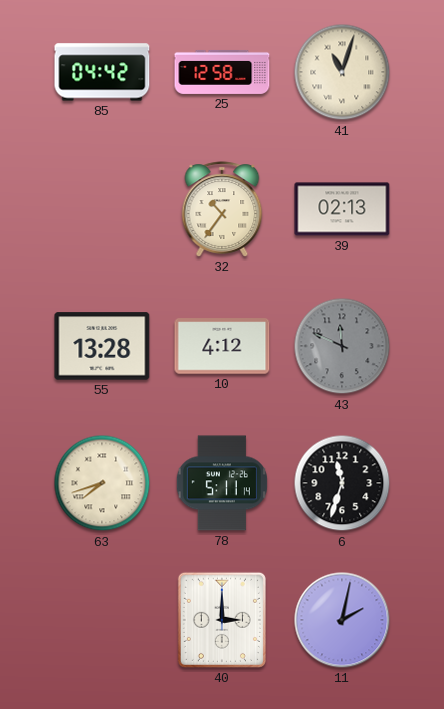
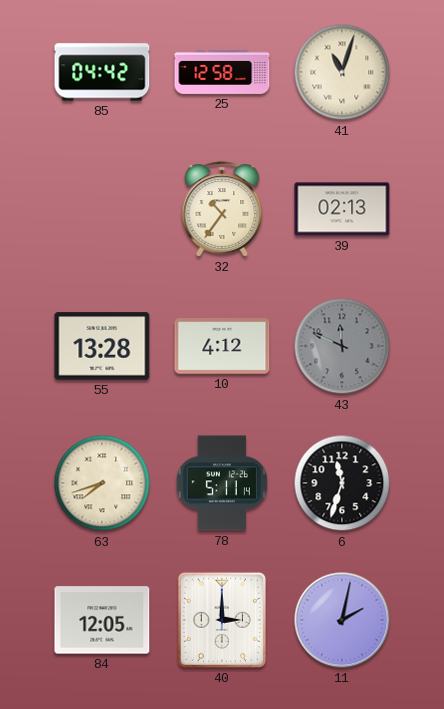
84: none -> 12:05 (102, 620)
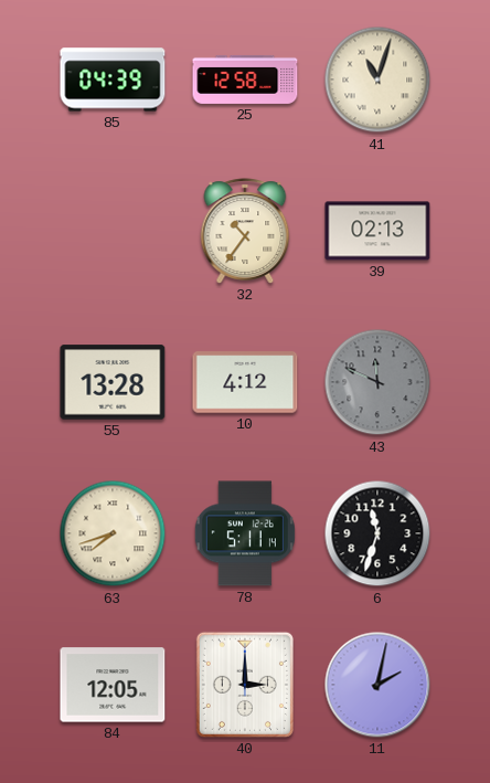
85: 04:42 -> 04:39 (113, 80)
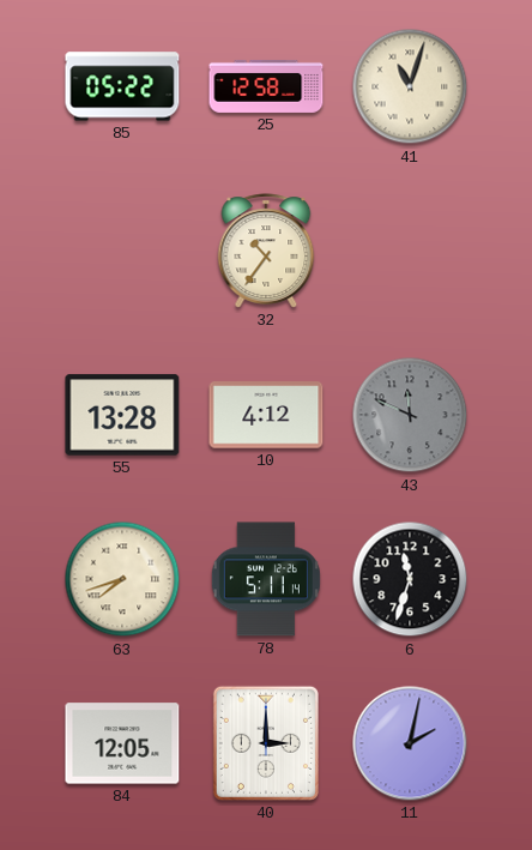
85: 04:39 -> 05:22 (122, 86)
39: 02:13 -> none (377, 231)
